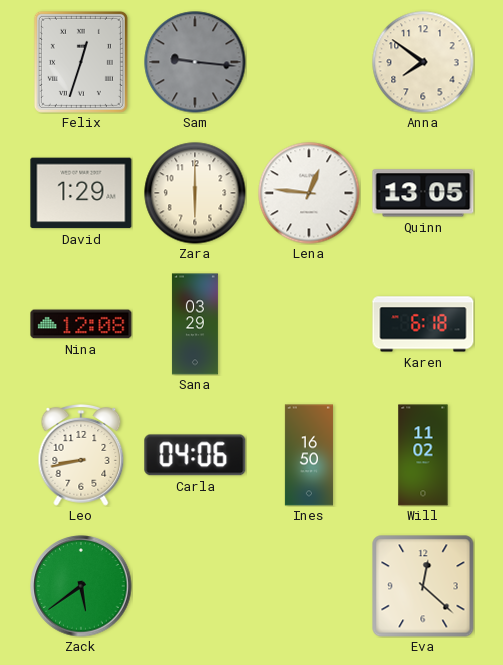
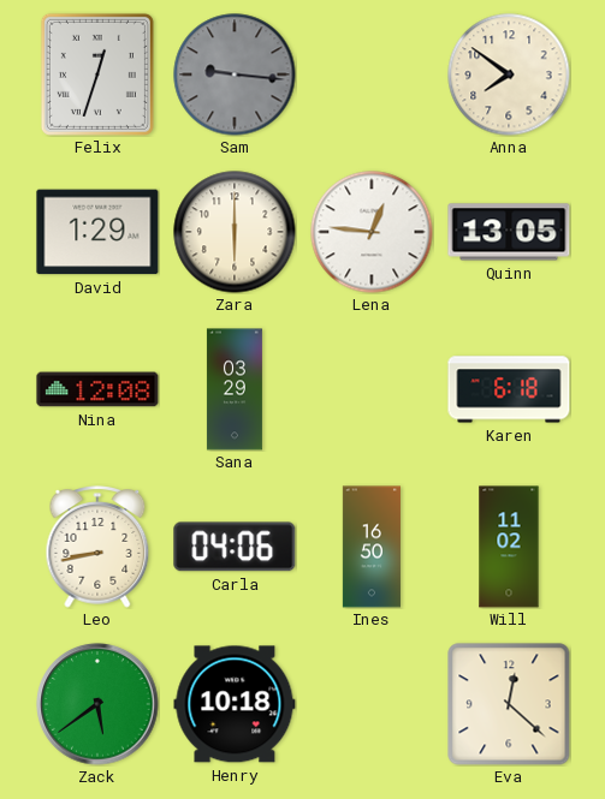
Henry: none -> 10:18 (235, 704)
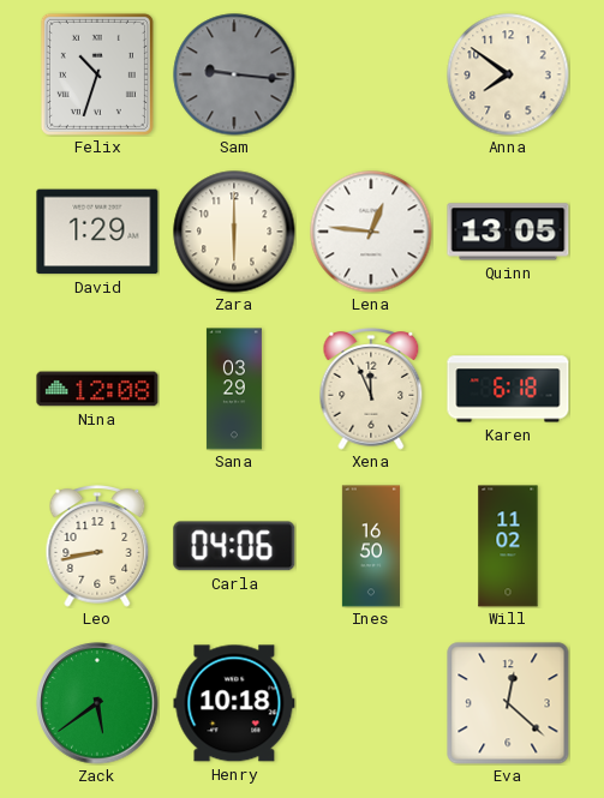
Felix: 12:33 -> 10:33 (97, 74)
Xena: none -> 11:56 (371, 390)
